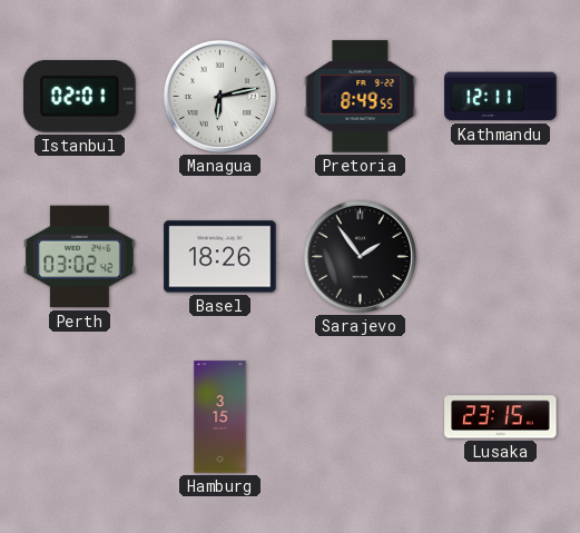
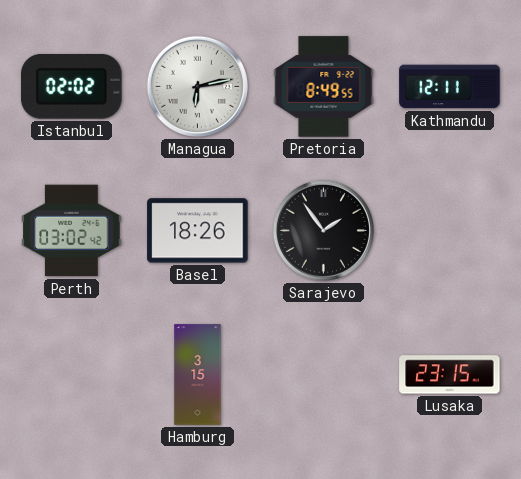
Istanbul: 02:01 -> 02:02 (72, 87)
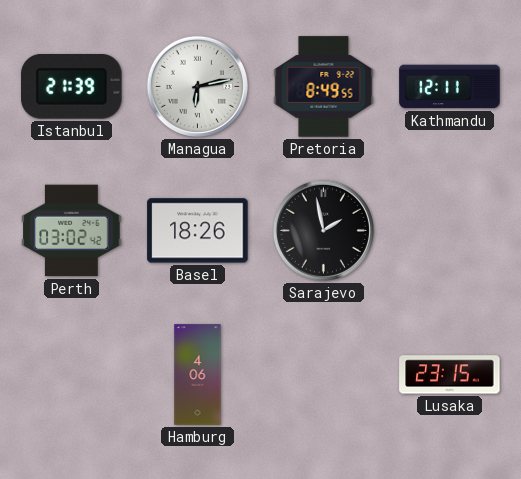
Istanbul: 02:02 -> 21:39 (72, 87)
Sarajevo: 1:54 -> 1:58 (323, 230)
Hamburg: 3:15 -> 4:06 (198, 375)
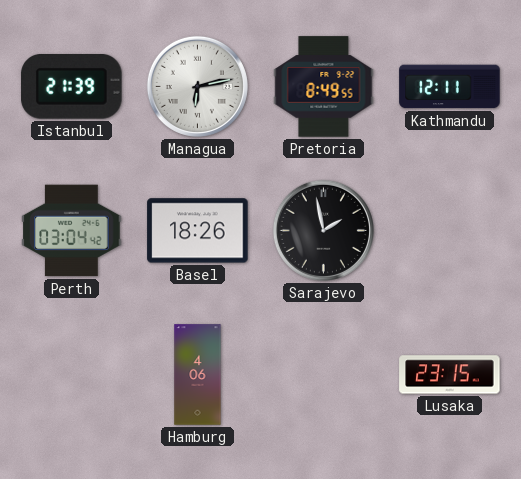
Perth: 03:02 -> 03:04 (72, 231)
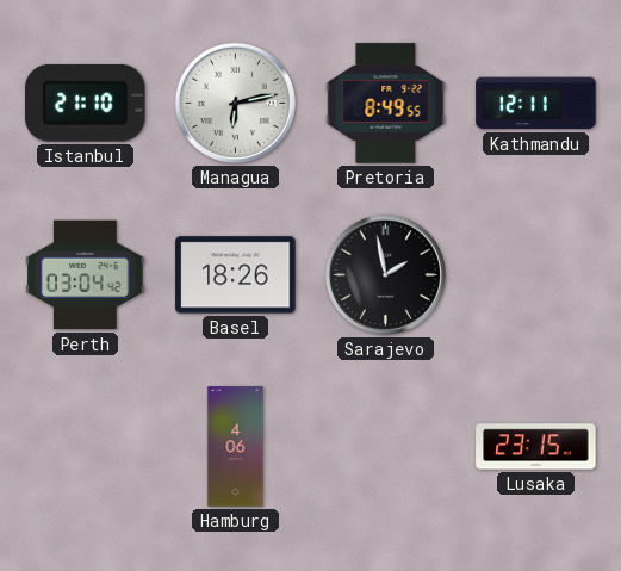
Istanbul: 21:39 -> 21:10 (86, 104)
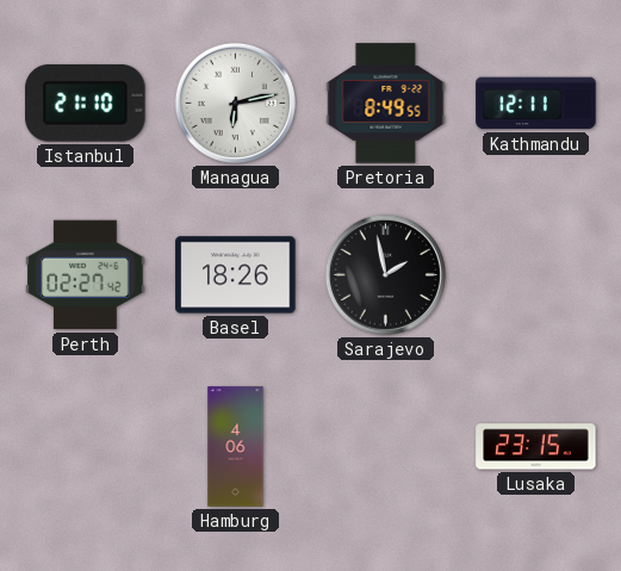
Perth: 03:04 -> 02:27 (86, 275)
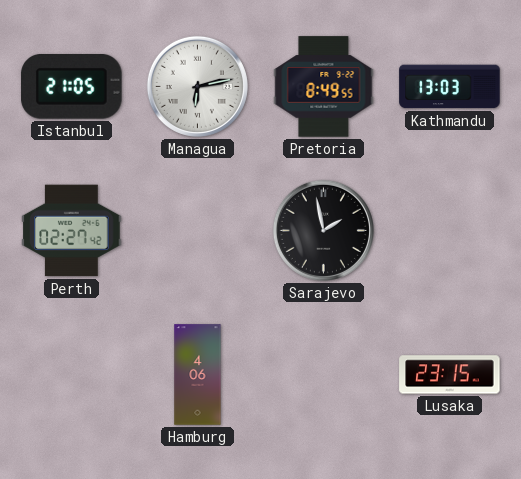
Istanbul: 21:10 -> 21:05 (72, 87)
Kathmandu: 12:11 -> 13:03 (450, 87)
Basel: 18:26 -> none (236, 275)
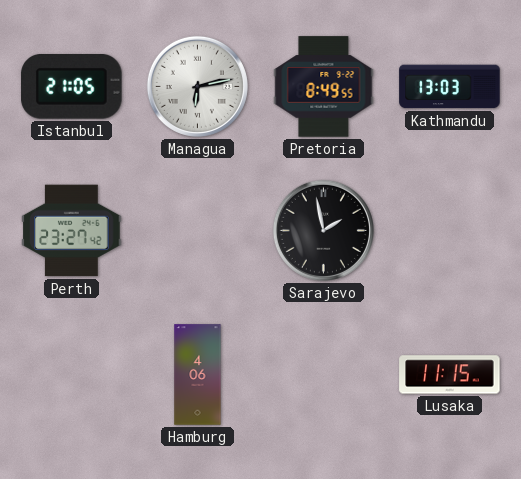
Perth: 02:27 -> 23:27 (72, 231)
Lusaka: 23:15 -> 11:15 (450, 375)
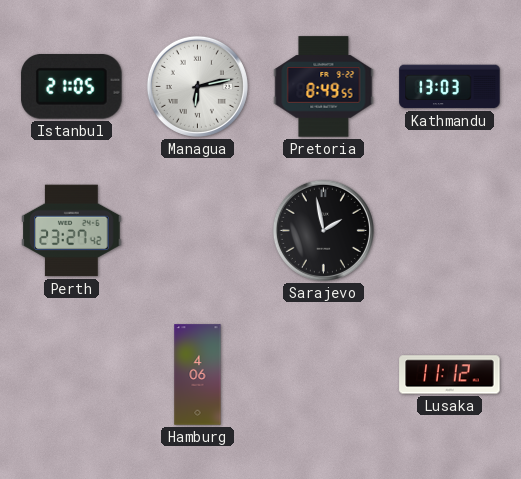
Lusaka: 11:15 -> 11:12 (450, 375)
